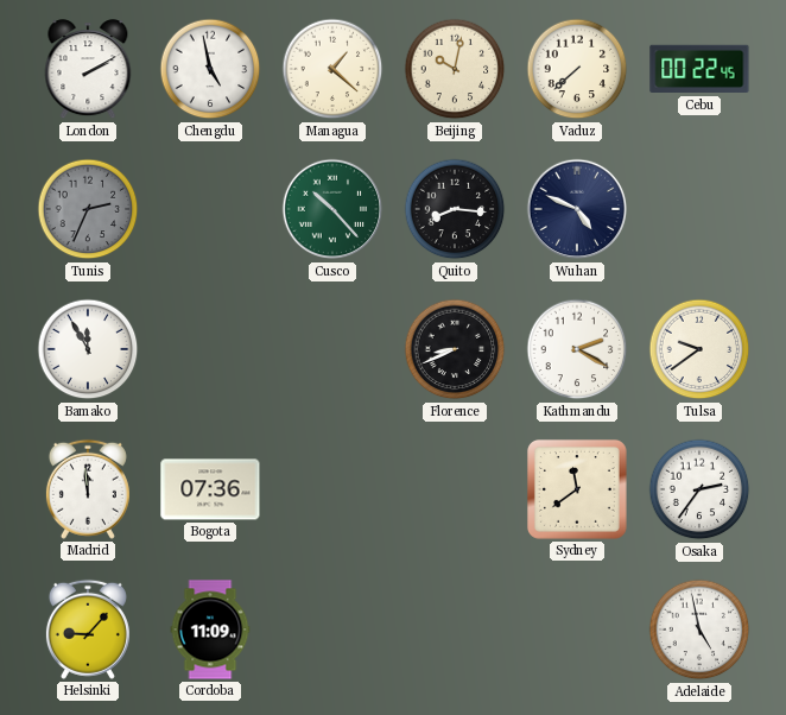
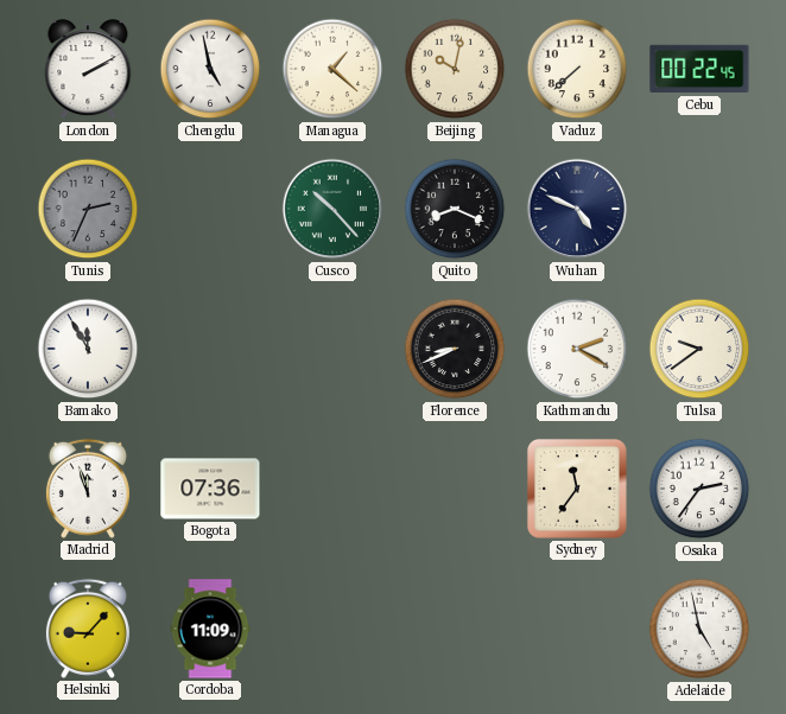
Quito: 8:16 -> 8:19 (455, 209)
Madrid: 11:59 -> 11:57 (88, 489)
Sydney: 11:39 -> 11:36 (577, 489)
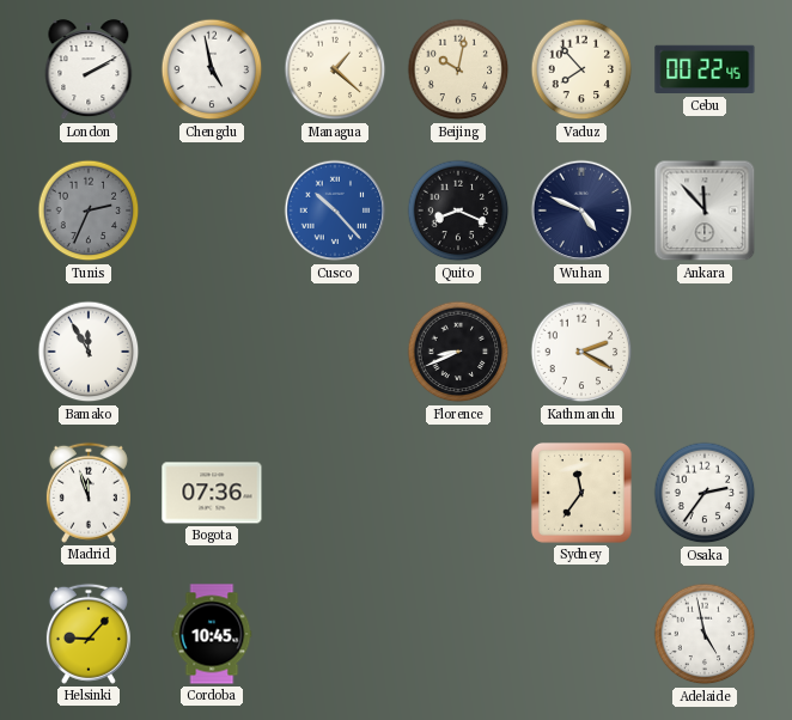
Vaduz: 7:38 -> 7:53 (581, 69)
Cusco dial: green -> blue (335, 210)
Ankara: none -> 11:53 (705, 210)
Tulsa: 9:39 -> none (699, 349)
Cordoba: 11:09 -> 10:45 (212, 634)
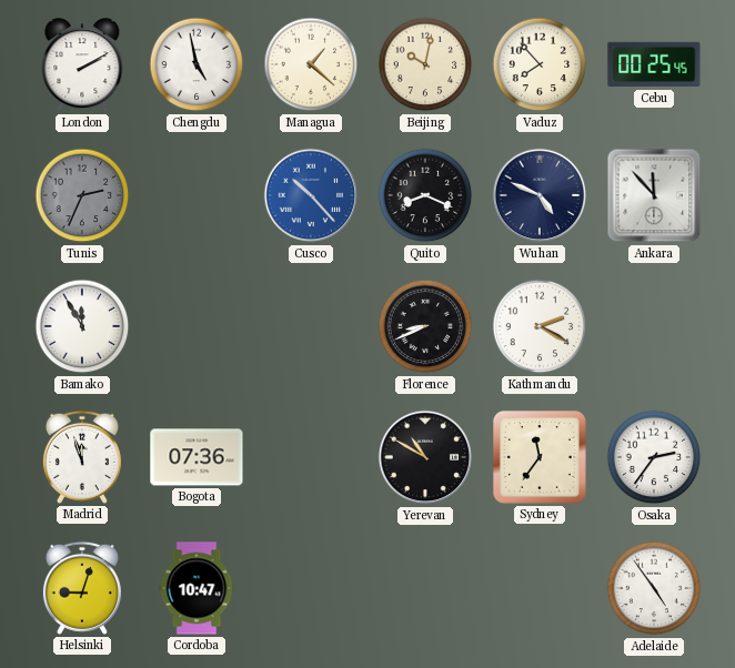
Cebu: 00:22 -> 00:25 (654, 64)
Yerevan: none -> 10:50 (425, 457)
Helsinki: 9:07 -> 9:03 (82, 588)
Cordoba: 10:45 -> 10:47 (197, 588)
Adelaide: 4:58 -> 4:54 (654, 588)
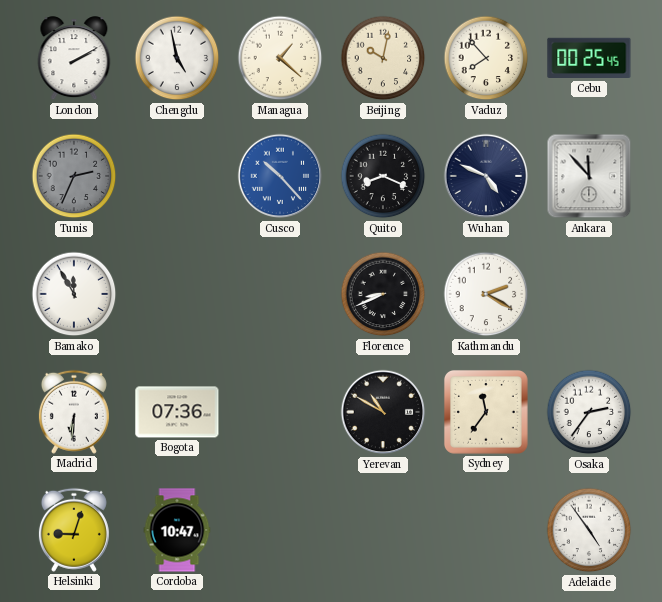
Madrid: 11:57 -> 6:31 (74, 412)
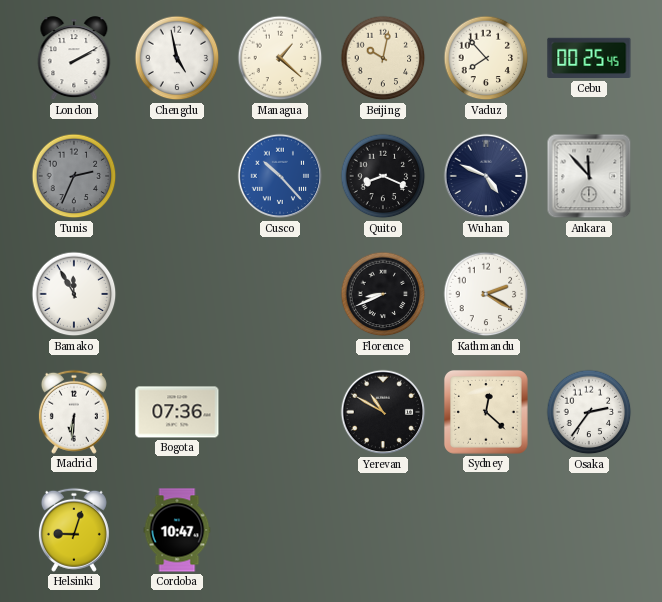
Sydney: 11:36 -> 12:22 (486, 412)
Adelaide: 4:54 -> none (589, 530)
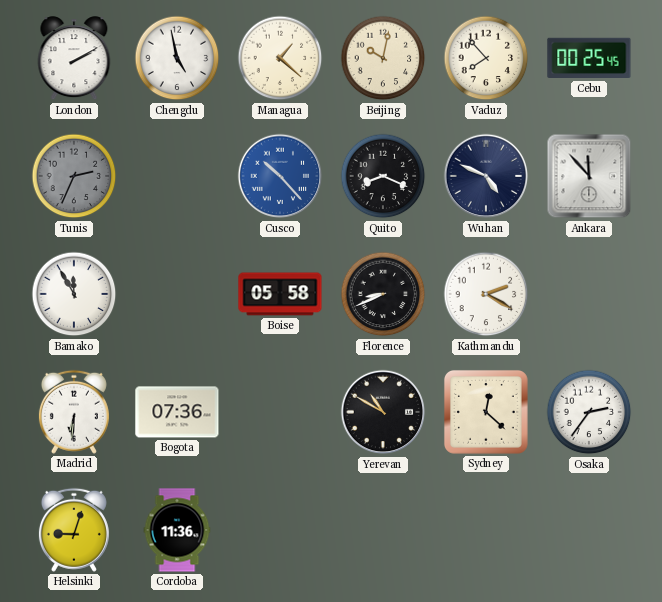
Boise: none -> 05:58 (280, 294)
Cordoba: 10:47 -> 11:36 (177, 530)
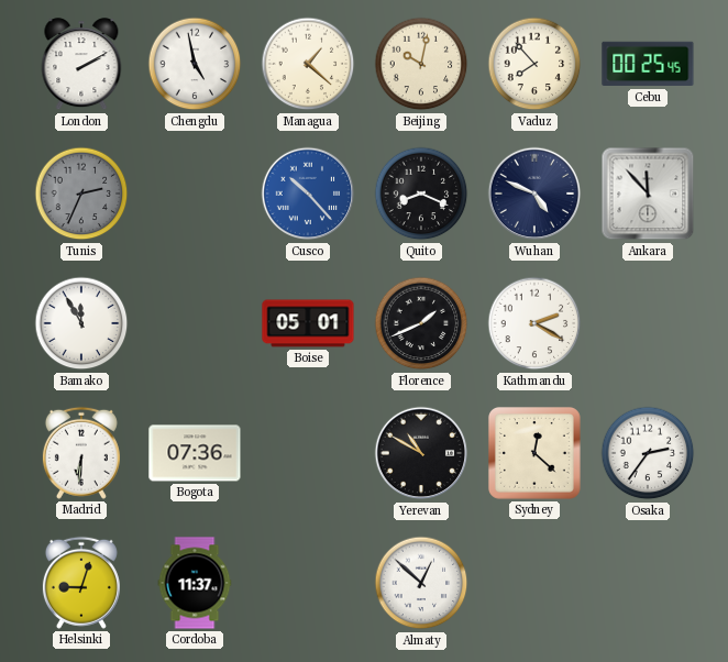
Boise: 05:58 -> 05:01 (308, 323)
Florence: 8:41 -> 1:41 (421, 323)
Cordoba: 11:36 -> 11:37 (195, 583)
Almaty: none -> 12:52 (421, 583)
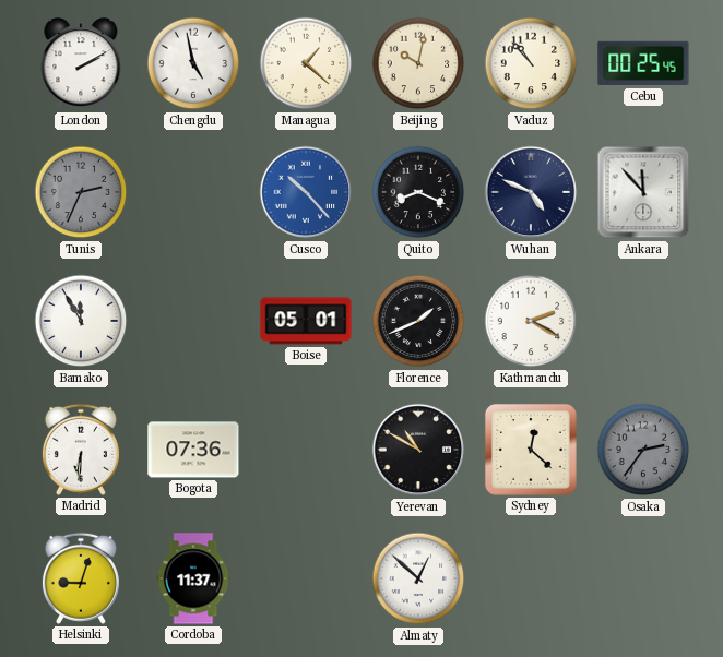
Vaduz: 7:53 -> 10:53 (531, 63)
Osaka dial: white -> grey (643, 450)
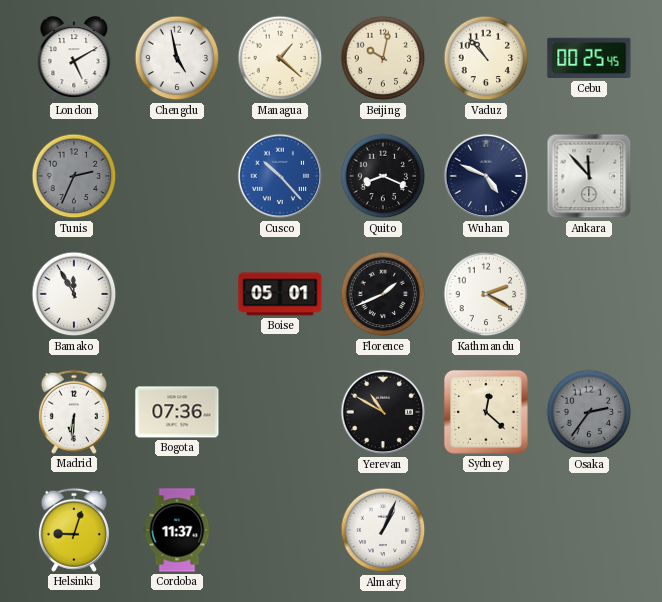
London: 2:10 -> 5:10 (74, 59)
Almaty: 12:52 -> 1:04 (383, 530)
